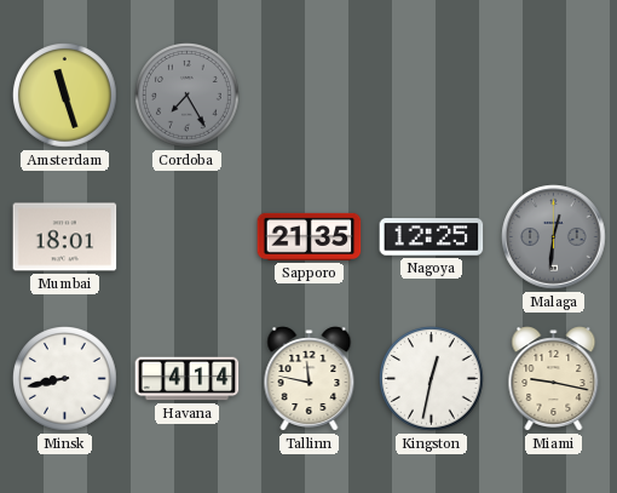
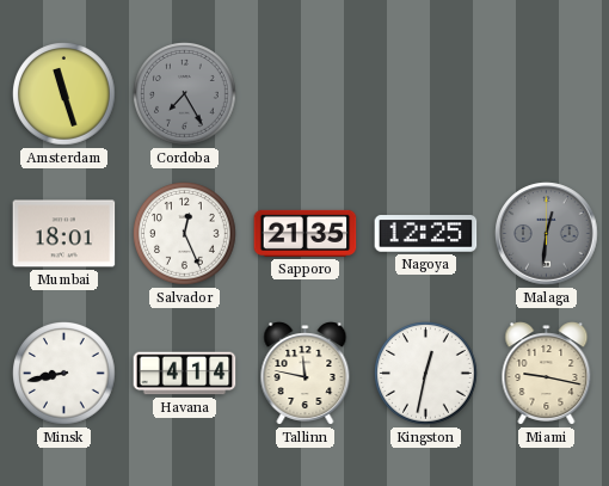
Salvador: none -> 12:26 (185, 234)
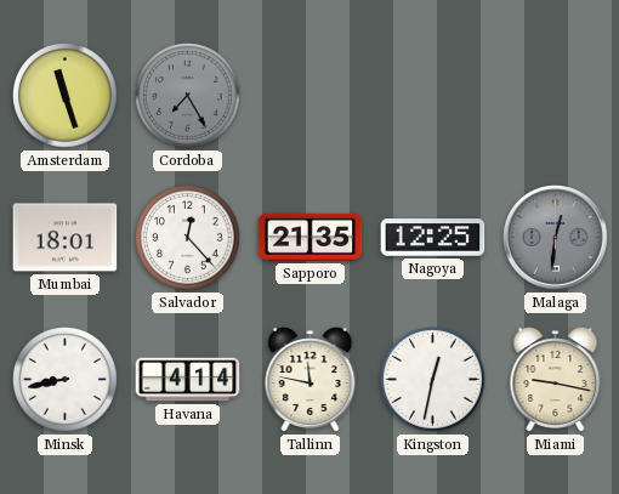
Salvador: 12:26 -> 12:23 (188, 238)
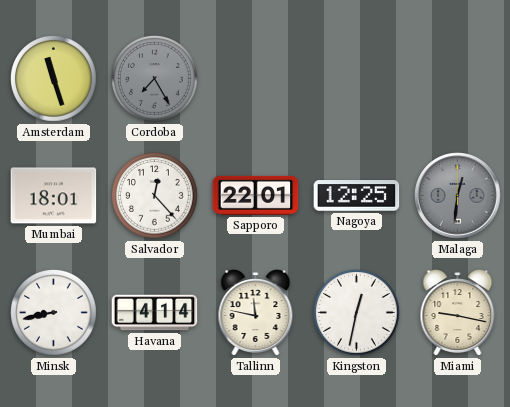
Sapporo: 21:35 -> 22:01 (256, 195)
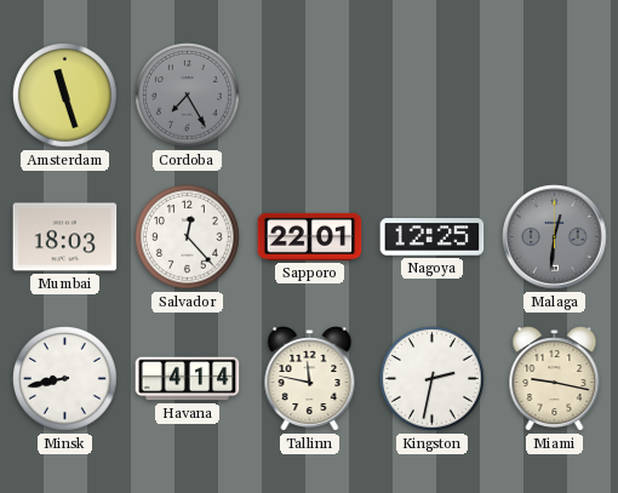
Mumbai: 18:01 -> 18:03 (65, 237)
Kingston: 12:32 -> 2:32 (433, 379)
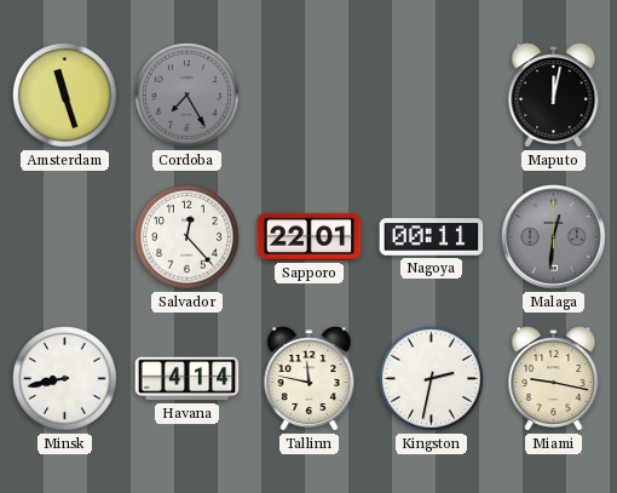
Maputo: none -> 12:02 (554, 96)
Mumbai: 18:03 -> none (65, 237)
Nagoya: 12:25 -> 00:11 (432, 237)
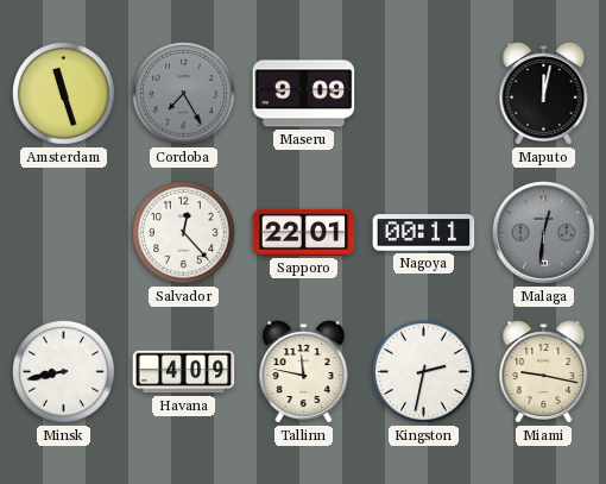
Maseru: none -> 9:09 (304, 94)
Havana: 4:14 -> 4:09 (184, 372)
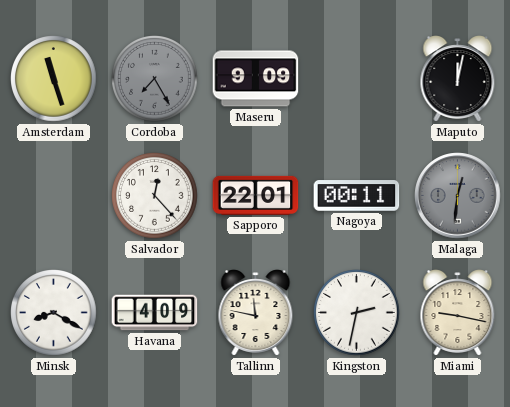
Minsk: 8:43 -> 8:20 (54, 313)
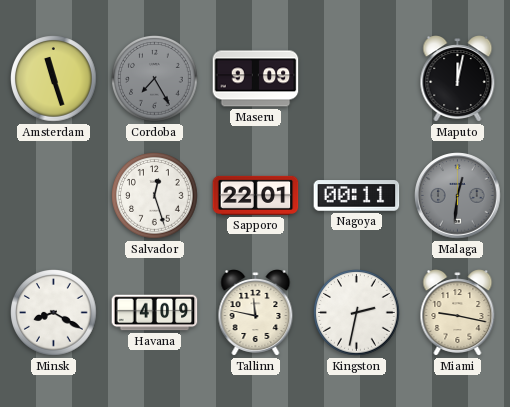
Salvador: 12:23 -> 12:27 (155, 196)
